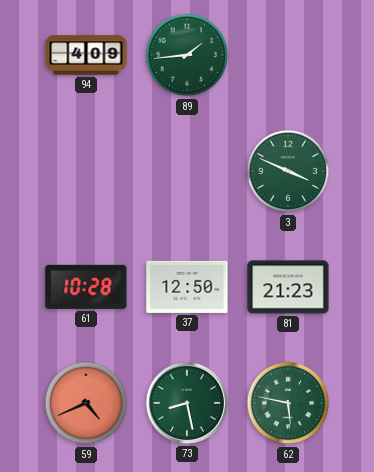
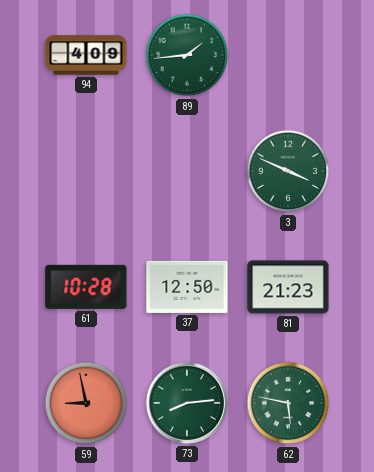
59: 4:41 -> 8:58 (86, 403)
73: 8:28 -> 8:14 (187, 403)
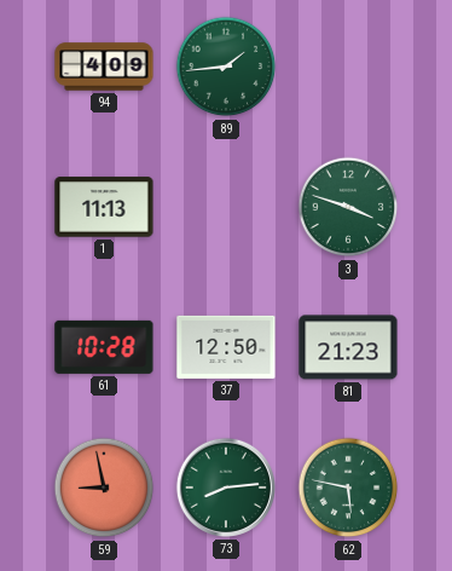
1: none -> 11:13 (104, 207)
3: 3:49 -> 3:48 (348, 207)
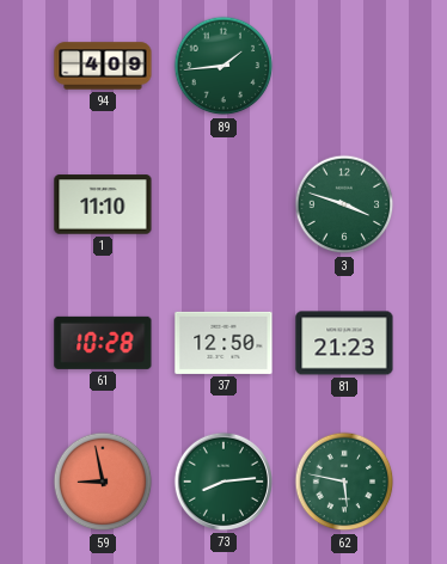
1: 11:13 -> 11:10 (103, 204)
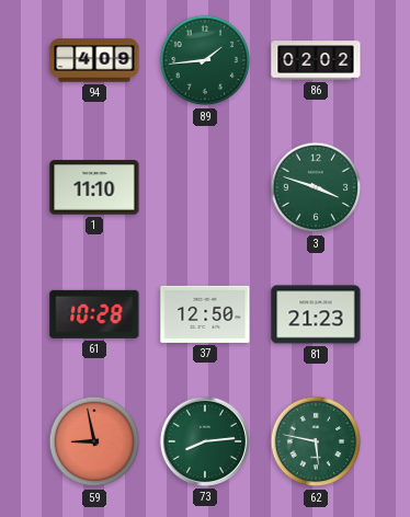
86: none -> 02:02 (316, 60)
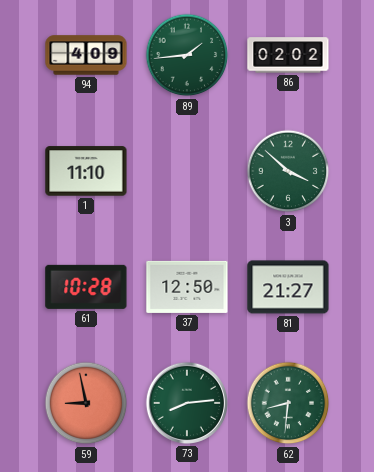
3: 3:48 -> 3:52 (288, 171)
81: 21:23 -> 21:27 (288, 287)
62: 5:47 -> 8:31 (288, 403)
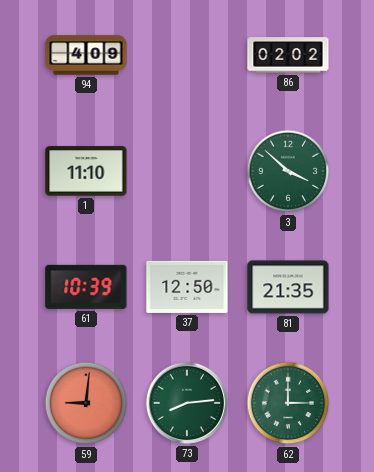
89: 1:44 -> none (187, 55)
61: 10:28 -> 10:39 (86, 287)
81: 21:27 -> 21:35 (288, 287)
59: 8:58 -> 9:01 (86, 403)
62: 8:31 -> 3:00 (288, 403)
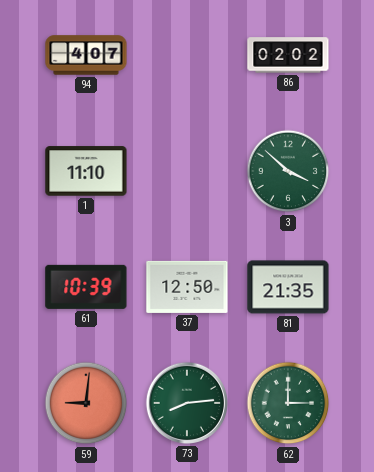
94: 4:09 -> 4:07 (86, 55)
